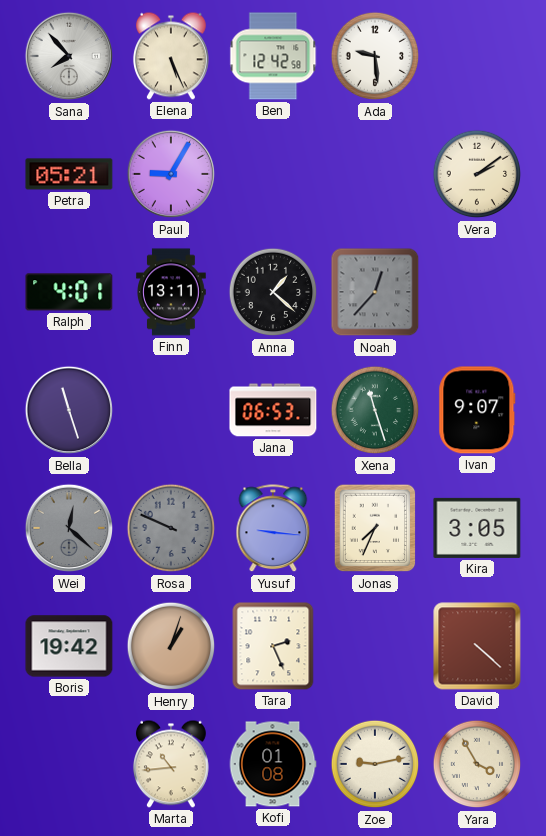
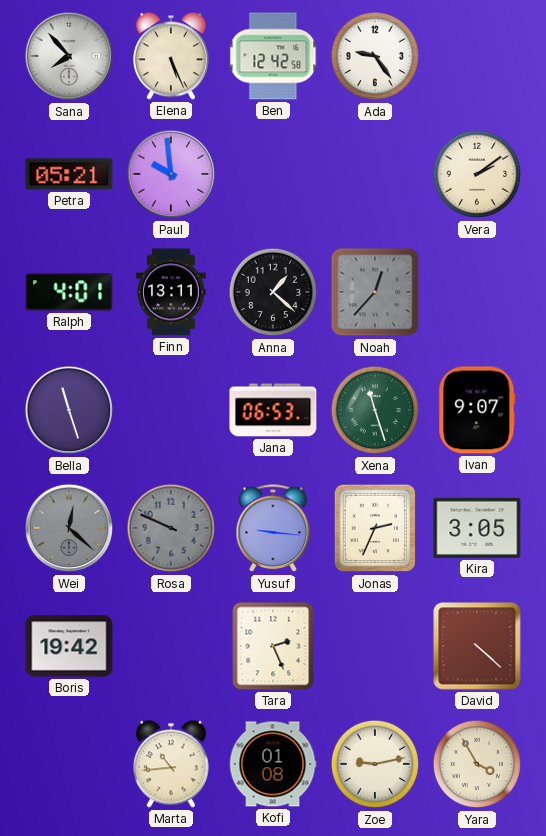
Ada: 9:29 -> 9:24 (375, 56)
Paul: 9:05 -> 9:59 (171, 174)
Jonas: 7:34 -> 2:34 (375, 528)
Henry: 1:03 -> none (171, 646)
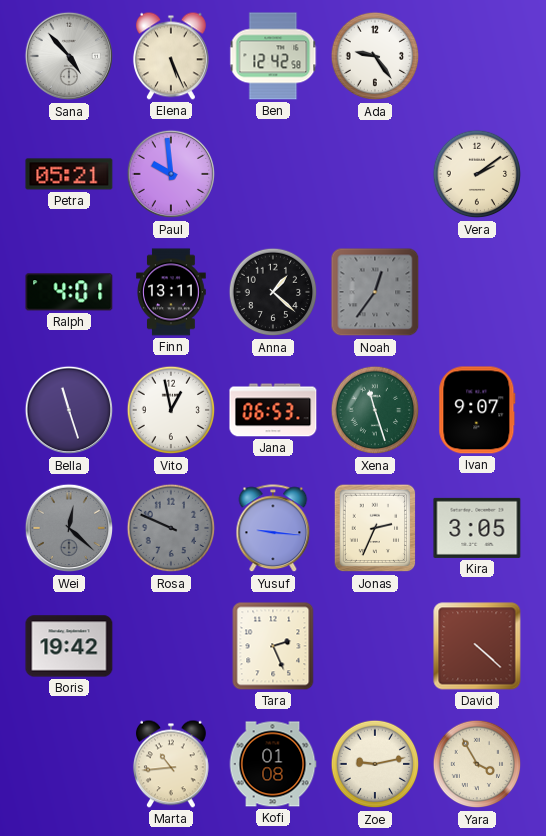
Sana: 7:53 -> 4:53 (69, 56)
Noah: 12:37 -> 12:36 (375, 292)
Vito: none -> 12:58 (171, 410)
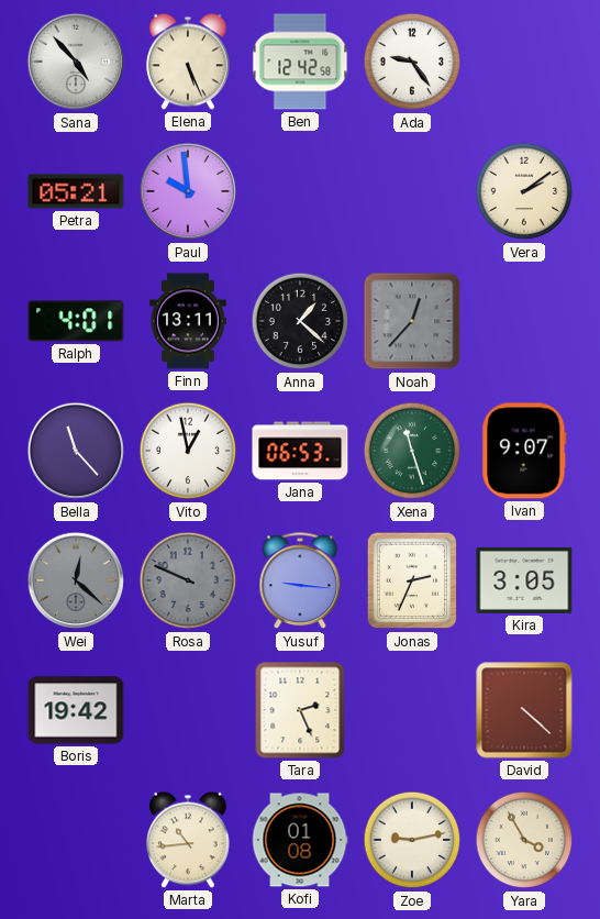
Noah: 12:36 -> 12:37 (412, 321)
Bella: 11:27 -> 11:23 (76, 451)
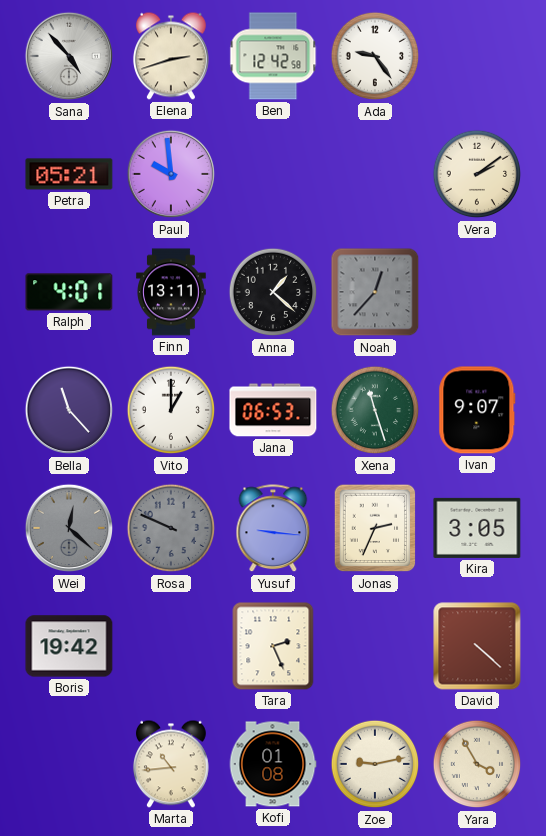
Elena: 5:26 -> 2:42 (171, 56)
Vito: 12:58 -> 1:00 (171, 410)
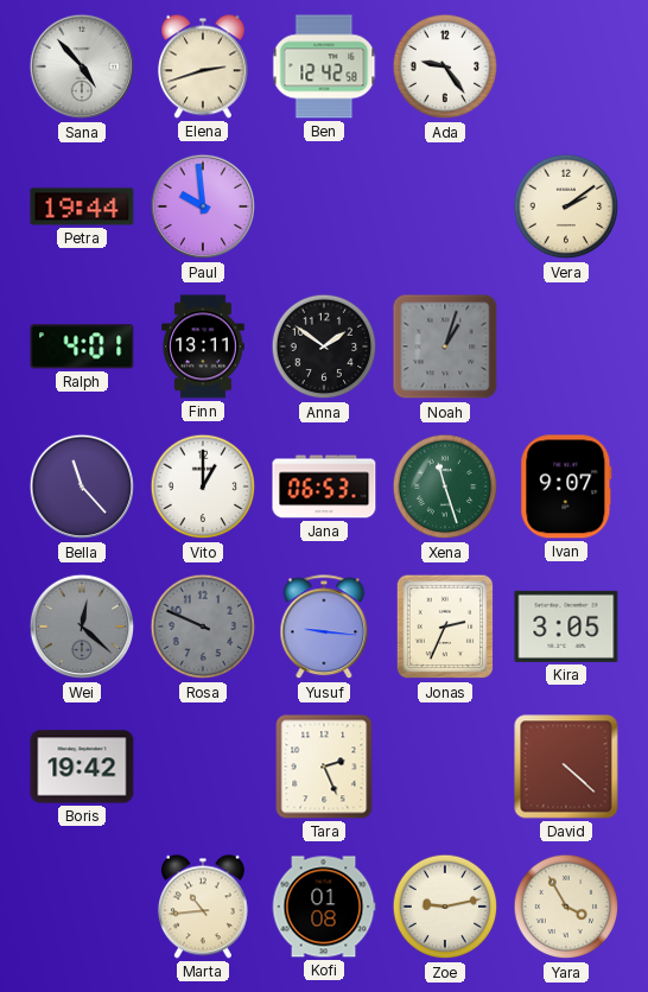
Petra: 05:21 -> 19:44 (82, 206)
Anna: 1:22 -> 1:51 (324, 346)
Noah: 12:37 -> 1:03 (445, 346)
